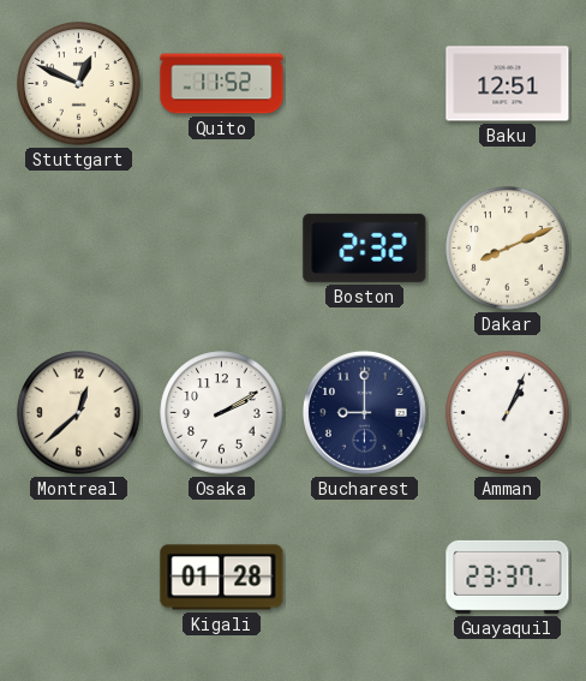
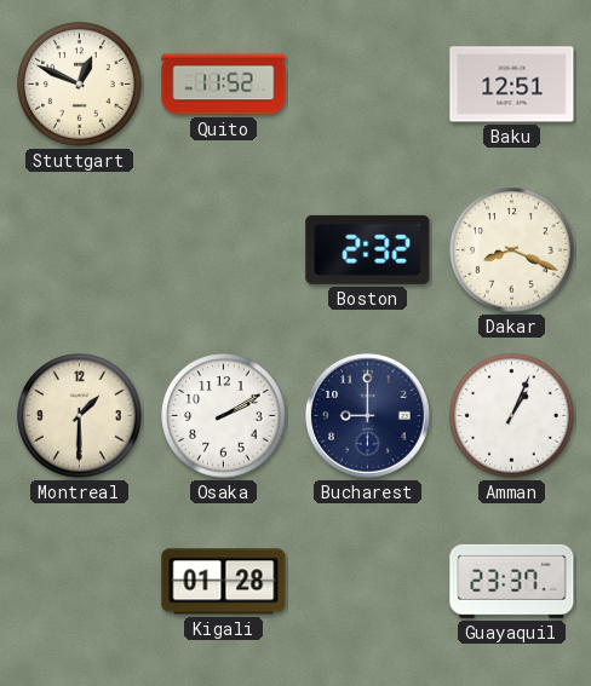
Dakar: 8:11 -> 8:19 (512, 250)
Montreal: 12:38 -> 1:30 (80, 416)
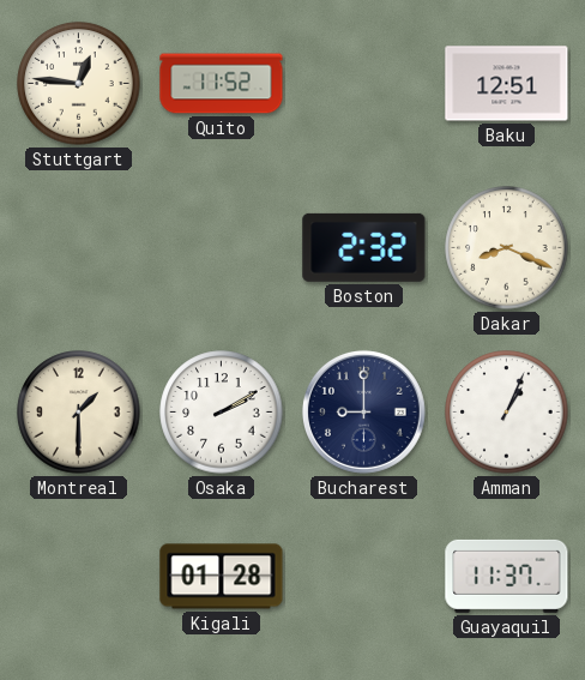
Stuttgart: 12:49 -> 12:46 (79, 84)
Guayaquil: 23:37 -> 11:37 (507, 576)
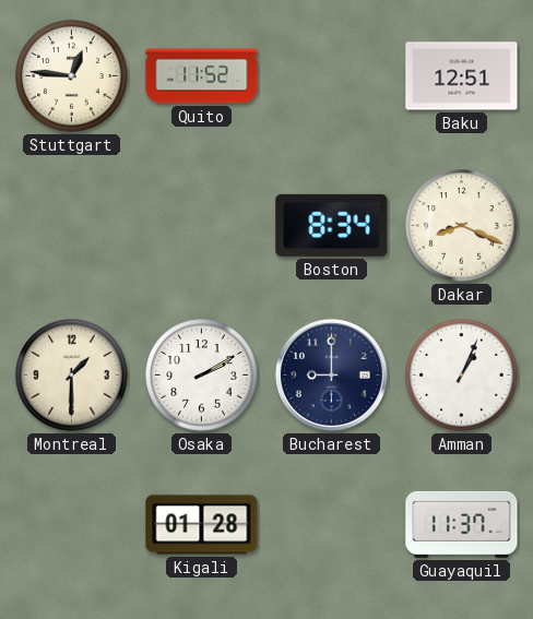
Boston: 2:32 -> 8:34 (332, 225)
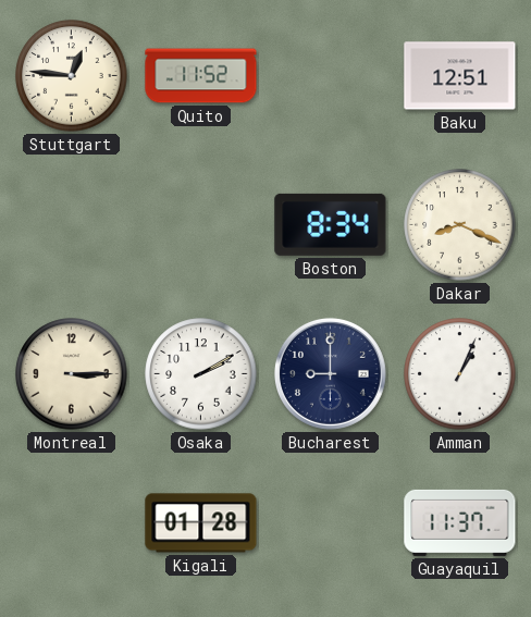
Montreal: 1:30 -> 3:15 (72, 374)
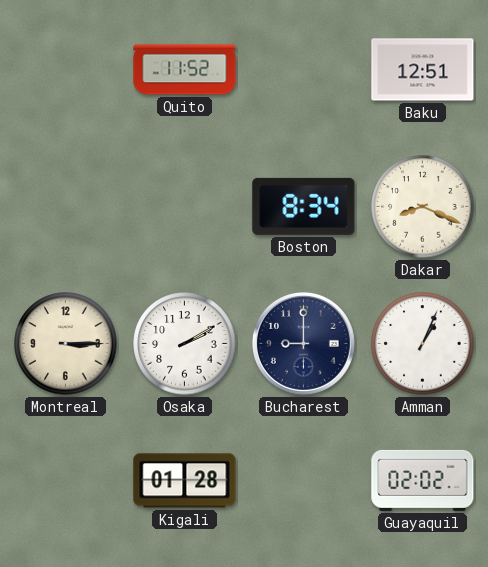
Stuttgart: 12:46 -> none (72, 76)
Guayaquil: 11:37 -> 02:02 (423, 480)
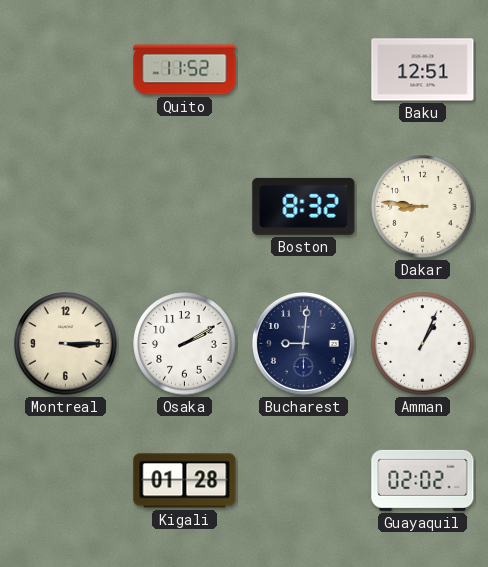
Boston: 8:34 -> 8:32 (304, 206)
Dakar: 8:19 -> 8:46 (423, 207)
Bucharest: 9:00 -> 9:01 (303, 343)
